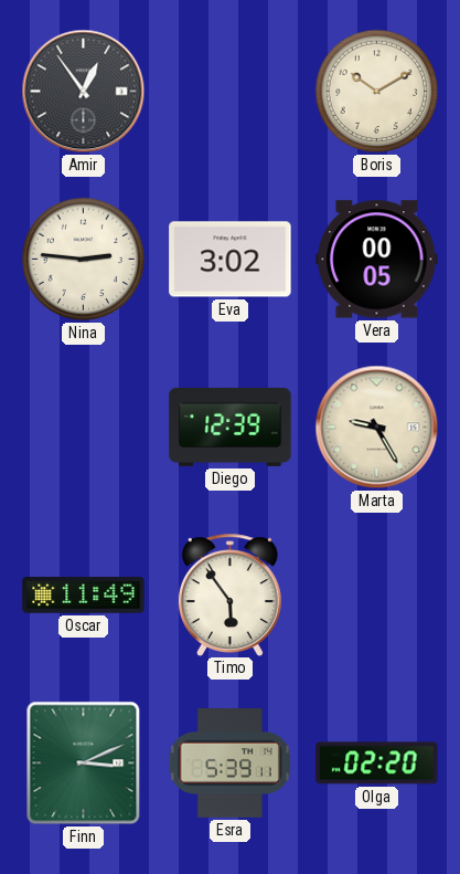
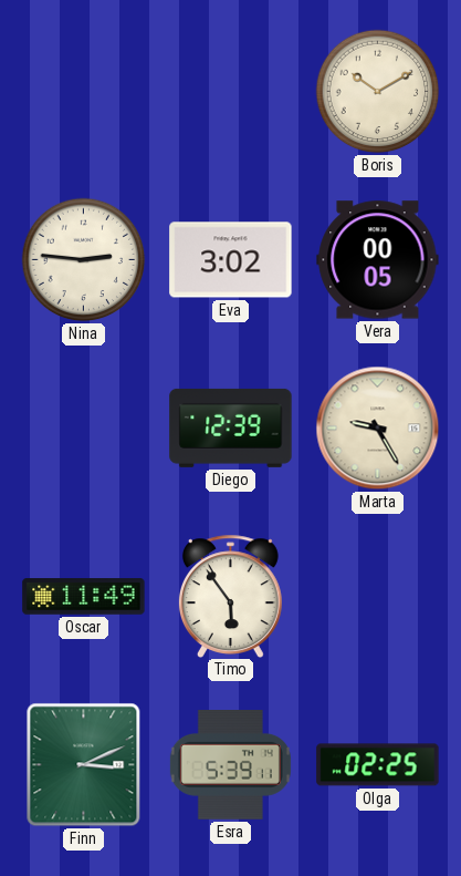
Amir: 12:54 -> none (84, 92)
Olga: 02:20 -> 02:25 (378, 765)
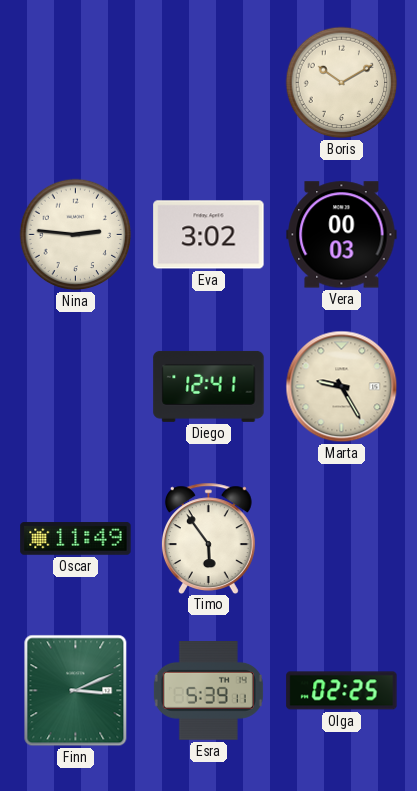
Vera: 00:05 -> 00:03 (342, 235)
Diego: 12:39 -> 12:41 (209, 386)
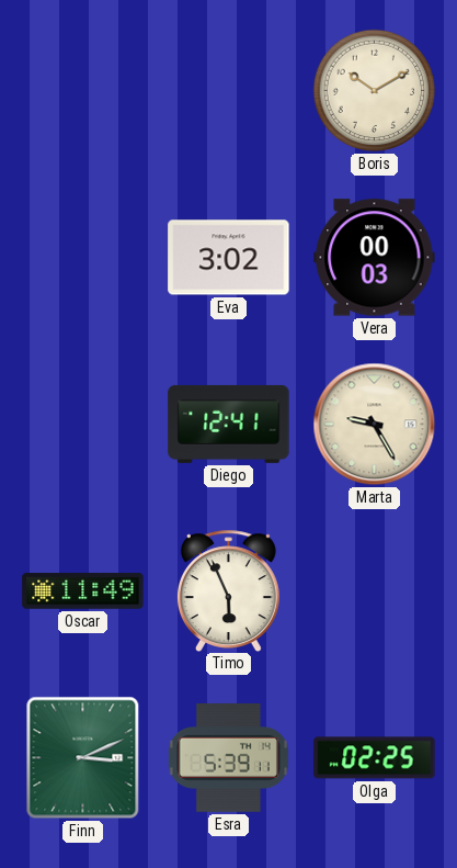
Nina: 2:46 -> none (76, 235)
Timo: 5:54 -> 5:56 (228, 590)
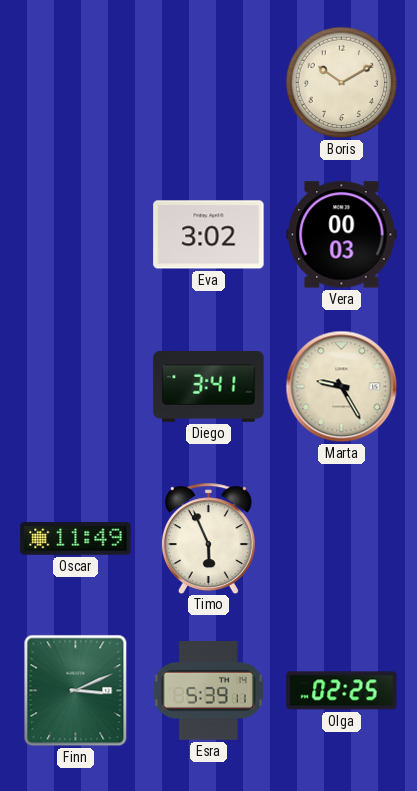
Diego: 12:41 -> 3:41 (209, 386)
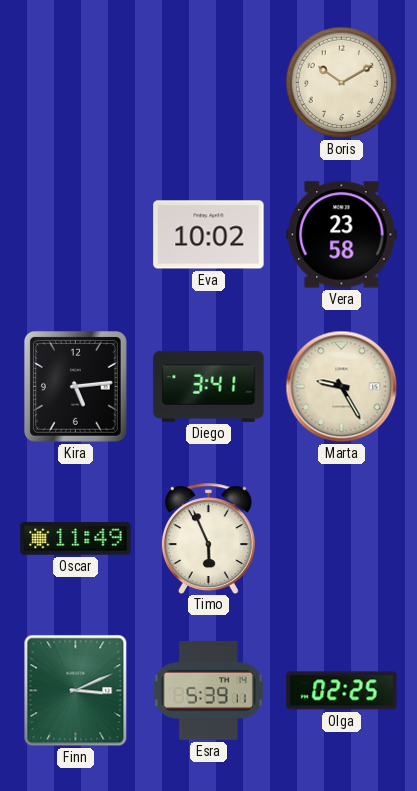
Eva: 3:02 -> 10:02 (209, 235)
Vera: 00:03 -> 23:58 (342, 235)
Kira: none -> 5:14 (76, 387)
